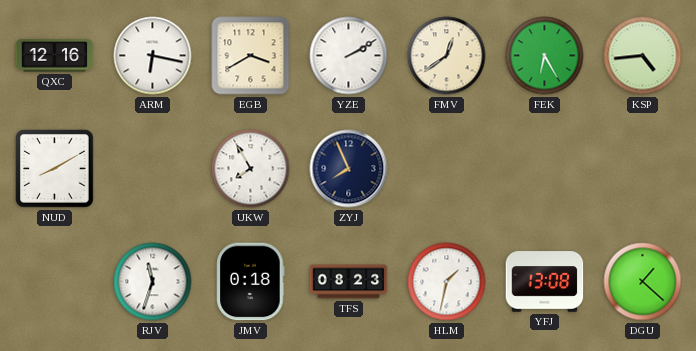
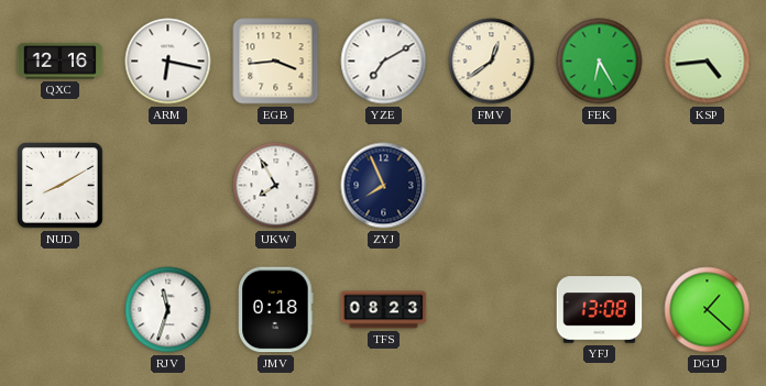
EGB: 3:40 -> 3:44 (276, 62)
YZE: 2:10 -> 7:10 (384, 62)
HLM: 1:32 -> none (447, 282)
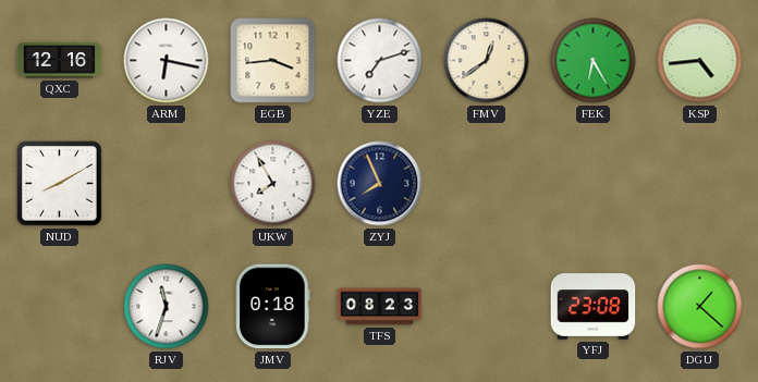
YZE: 7:10 -> 7:12 (380, 61)
YFJ: 13:08 -> 23:08 (594, 307)
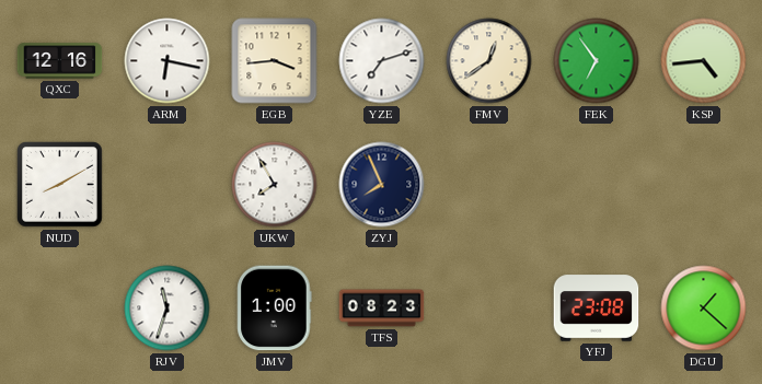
FEK: 6:25 -> 6:54 (597, 61)
JMV: 0:18 -> 1:00 (275, 309)
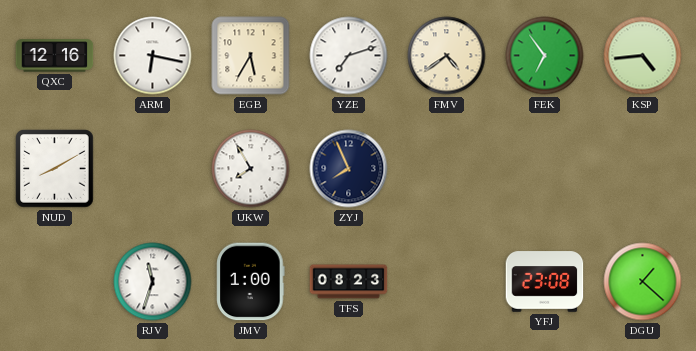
EGB: 3:44 -> 5:35 (251, 56)
FMV: 12:39 -> 4:39 (447, 56)
